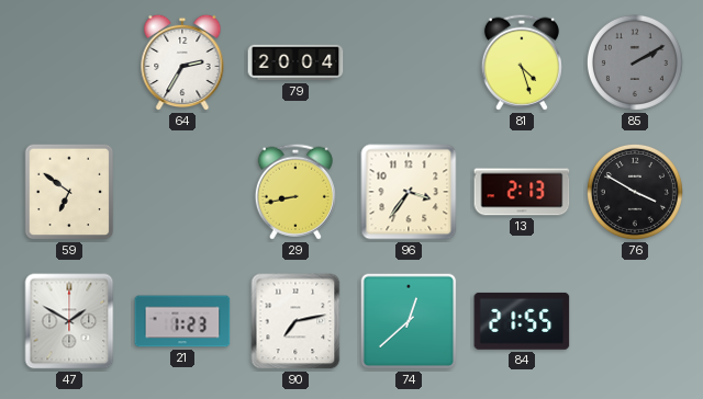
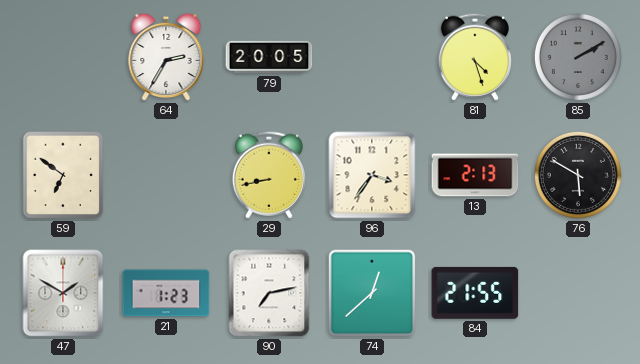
79: 20:04 -> 20:05 (269, 57)
76: 3:50 -> 5:50 (578, 175)
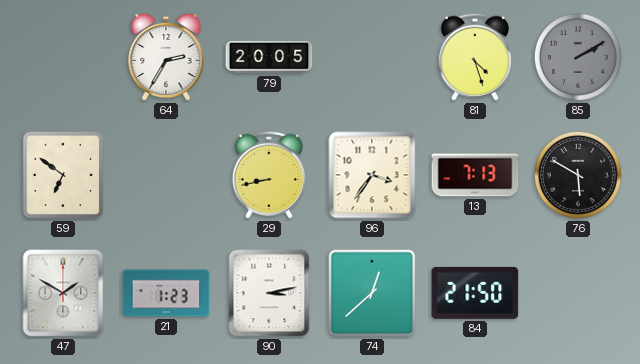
13: 2:13 -> 7:13 (475, 175)
90: 7:13 -> 3:13 (269, 293)
84: 21:55 -> 21:50 (475, 293)
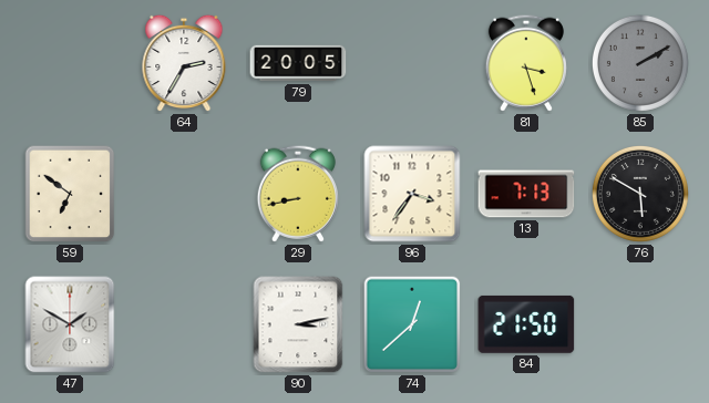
81: 4:27 -> 3:27 (526, 63)
21: 1:23 -> none (166, 293)
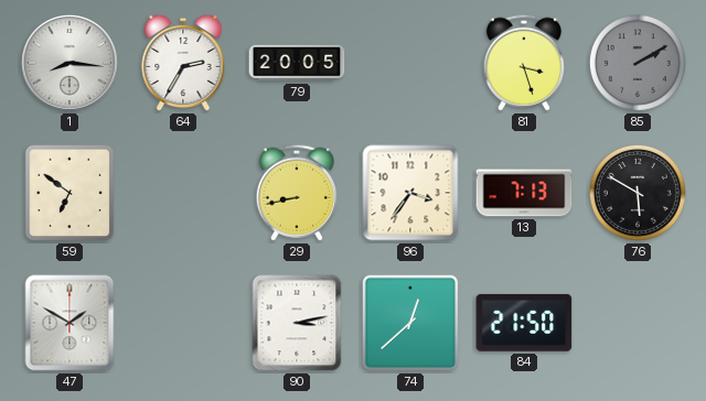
1: none -> 8:16 (69, 63)
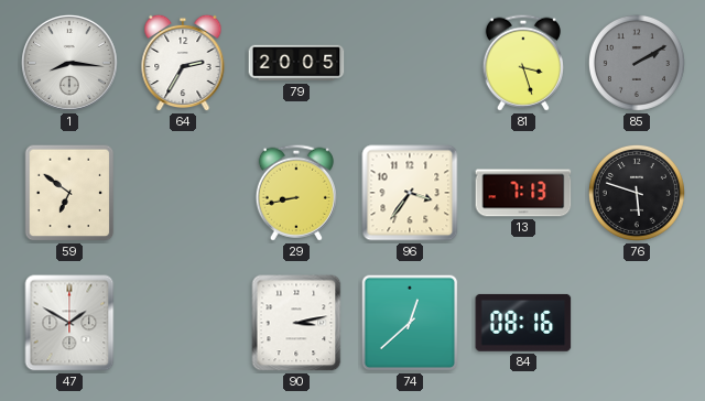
76: 5:50 -> 5:48 (637, 193)
84: 21:50 -> 08:16 (523, 323)
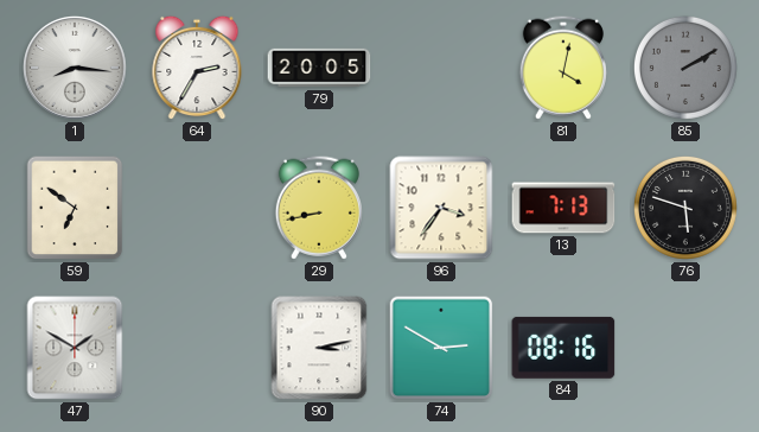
81: 3:27 -> 4:02 (563, 68)
74: 12:38 -> 2:50 (441, 348)
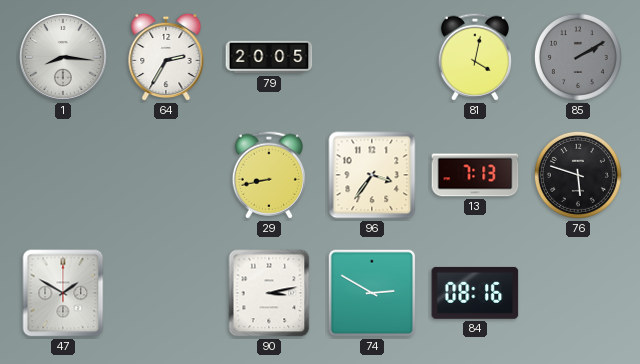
59: 6:51 -> none (75, 208)
